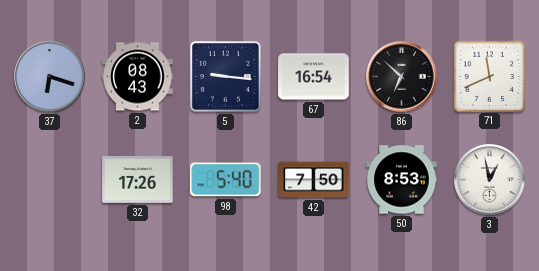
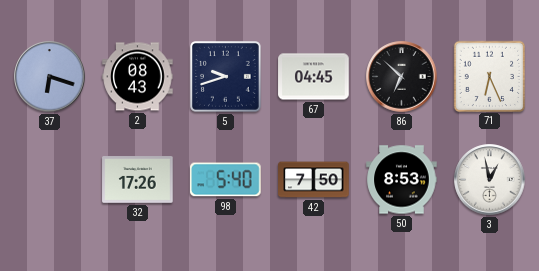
5: 9:16 -> 9:42 (226, 77)
67: 16:54 -> 04:45 (314, 77)
71: 11:41 -> 6:26 (489, 76)
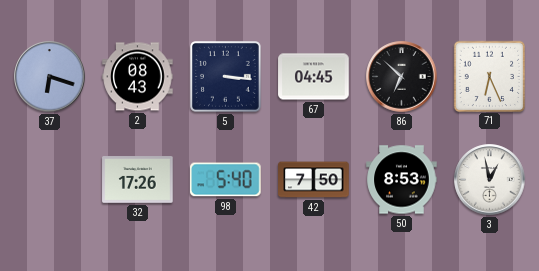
5: 9:42 -> 3:16 (226, 77)
